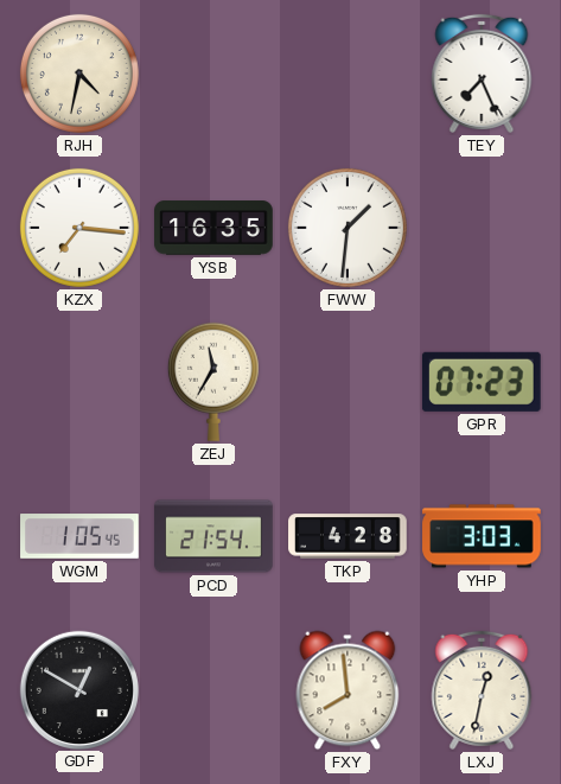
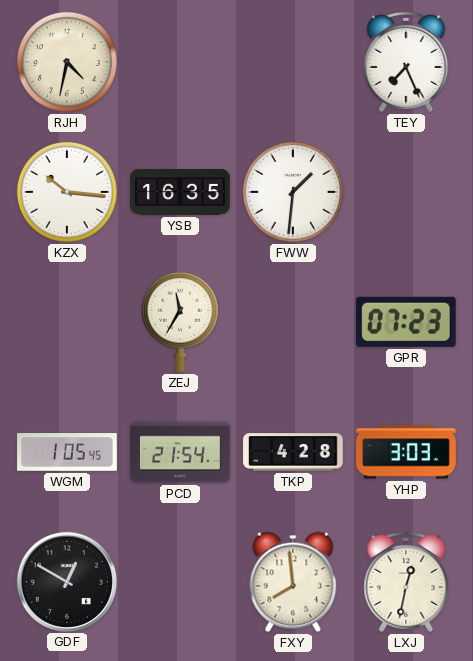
KZX: 7:16 -> 10:16 (67, 192)
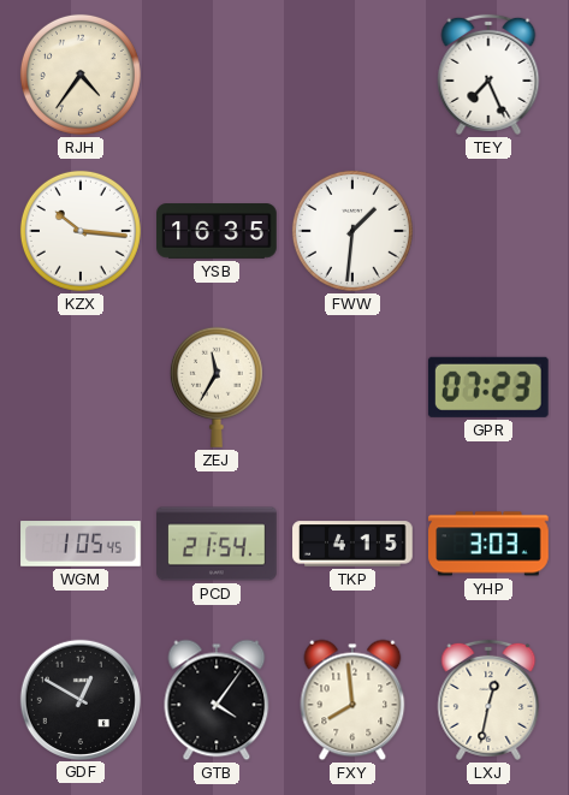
RJH: 4:32 -> 4:36 (81, 75)
TKP: 4:28 -> 4:15 (352, 544)
GTB: none -> 4:06 (217, 700)
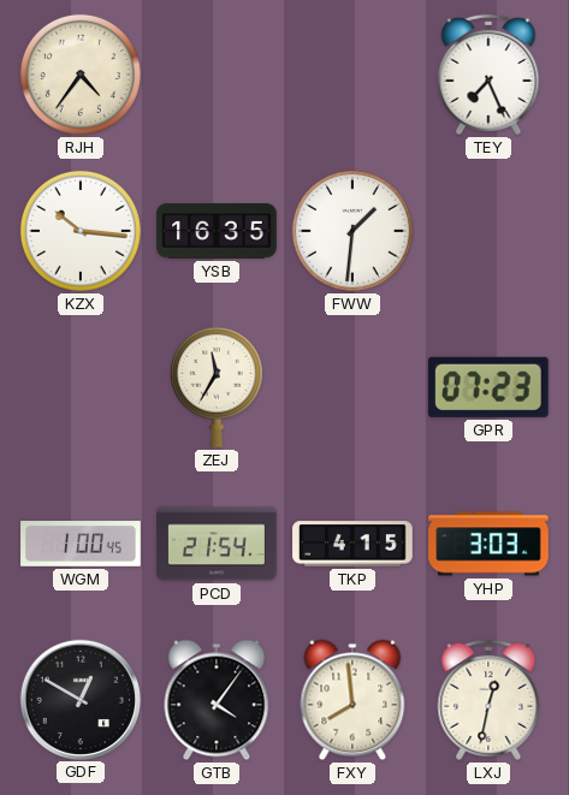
WGM: 1:05 -> 1:00 (81, 544)
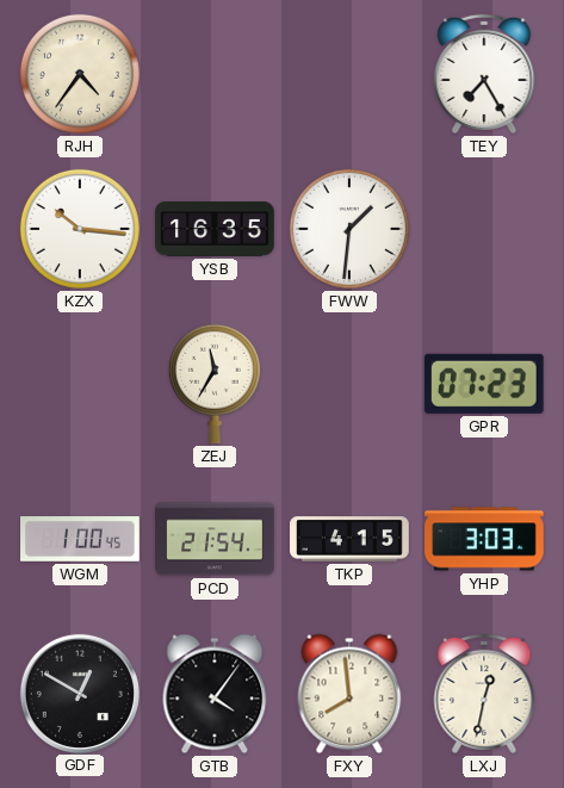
TEY: 7:26 -> 7:25 (484, 74)
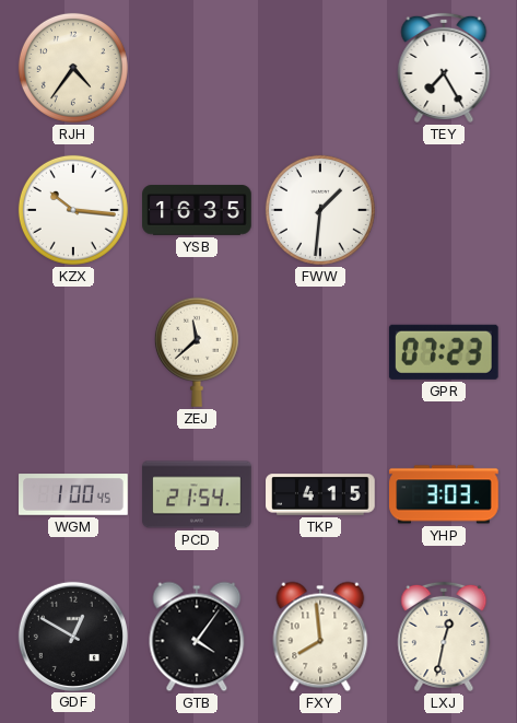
ZEJ: 11:35 -> 11:38 (197, 352)
